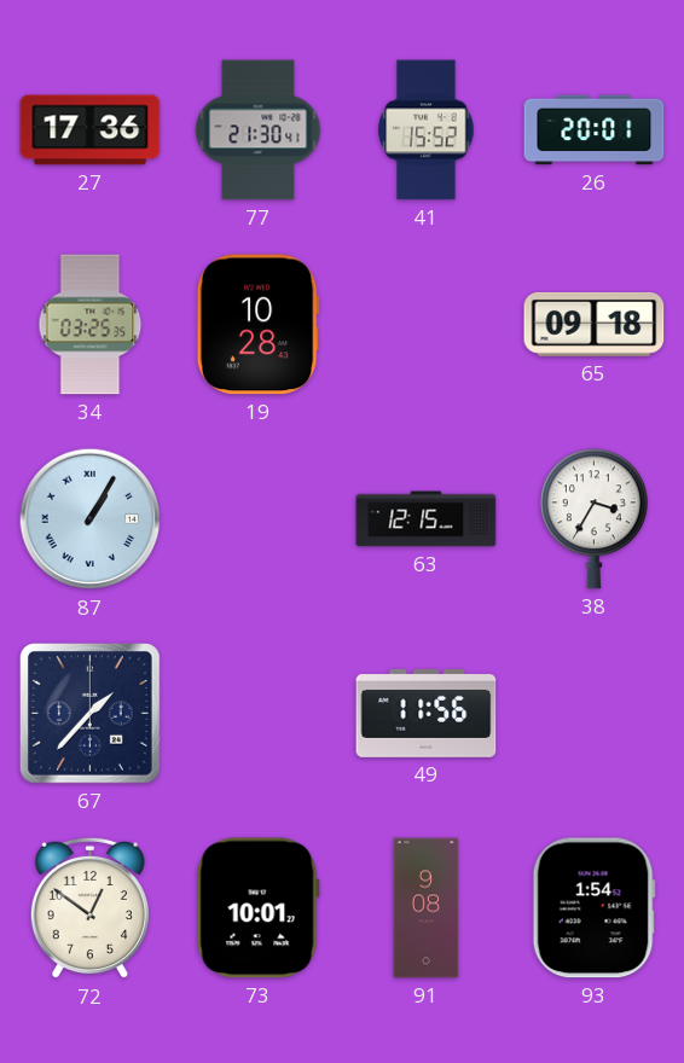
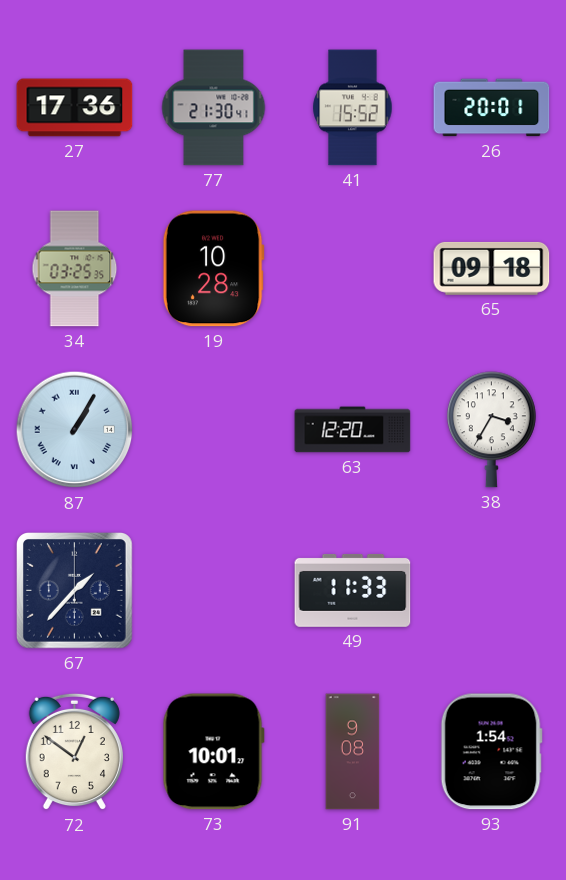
63: 12:15 -> 12:20 (353, 430)
49: 11:56 -> 11:33 (353, 590)
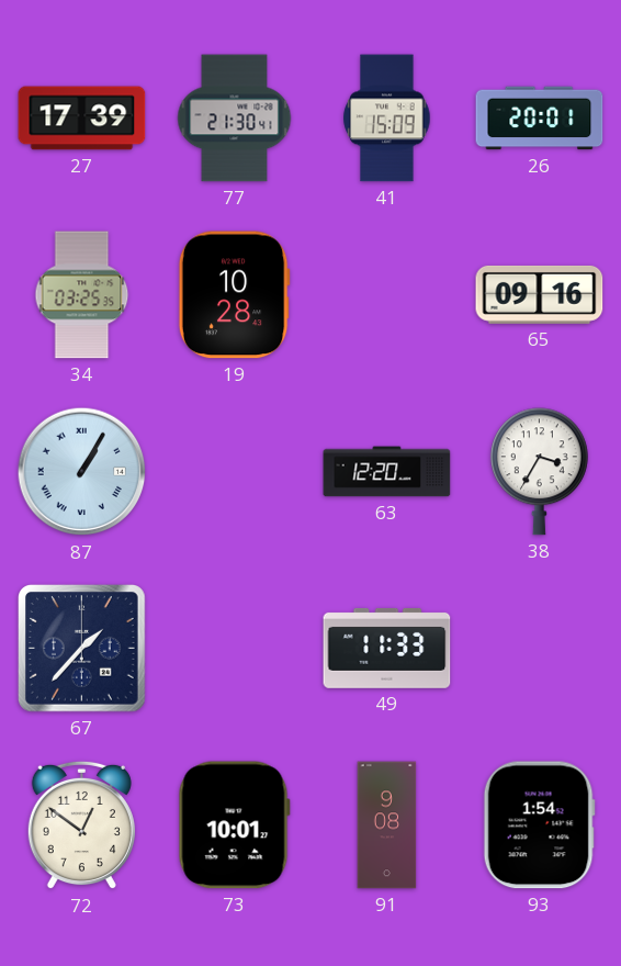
27: 17:36 -> 17:39 (82, 119)
41: 15:52 -> 15:09 (387, 119)
65: 09:18 -> 09:16 (540, 294)
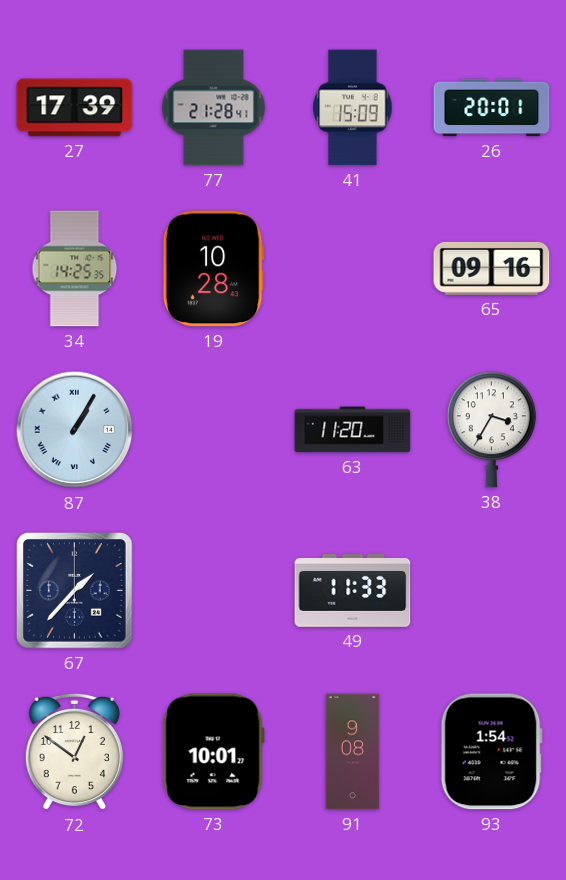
77: 21:30 -> 21:28 (214, 108)
34: 03:25 -> 14:25 (75, 269)
63: 12:20 -> 11:20 (353, 430)
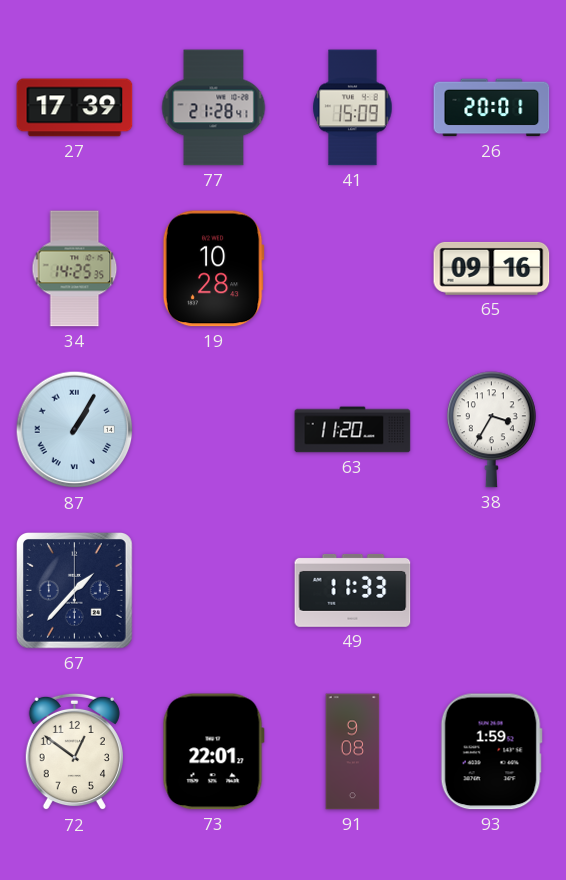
73: 10:01 -> 22:01 (213, 752)
93: 1:54 -> 1:59 (491, 752)
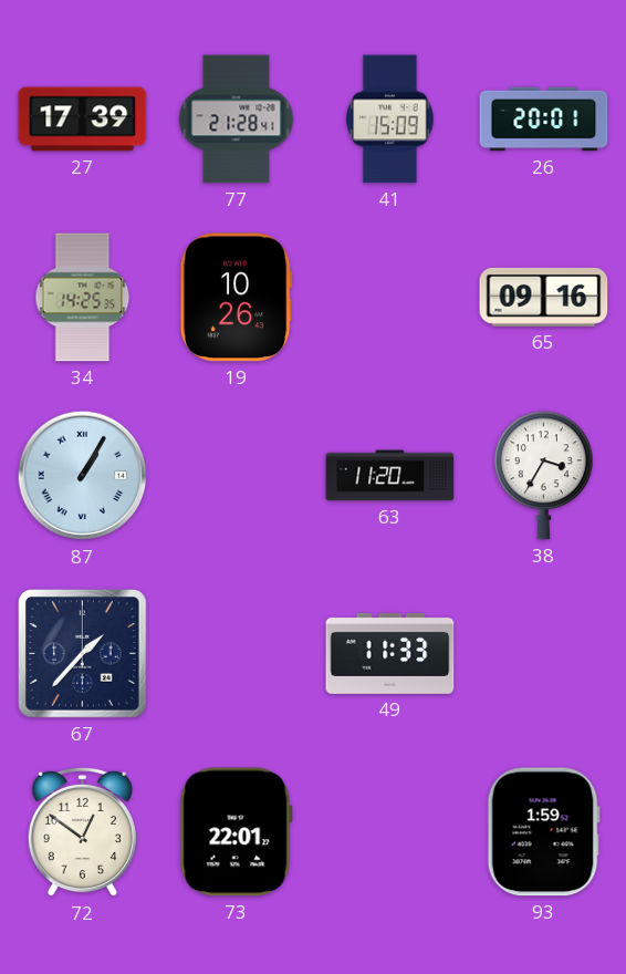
19: 10:28 -> 10:26 (236, 298)
91: 9:08 -> none (353, 752)
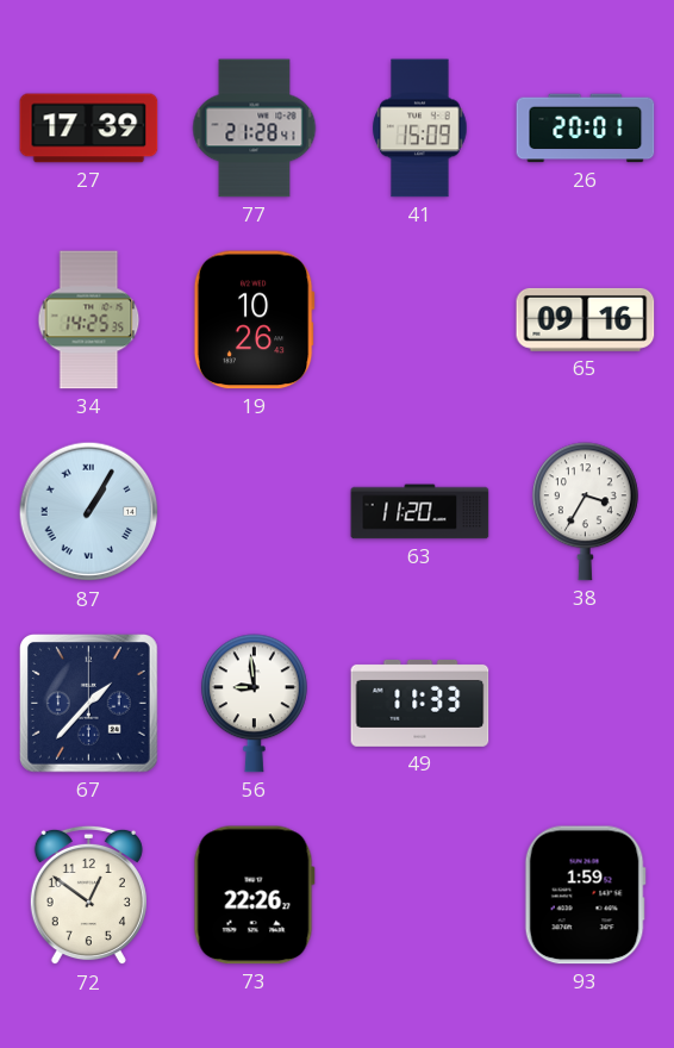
56: none -> 8:59 (254, 704)
73: 22:01 -> 22:26 (254, 896)
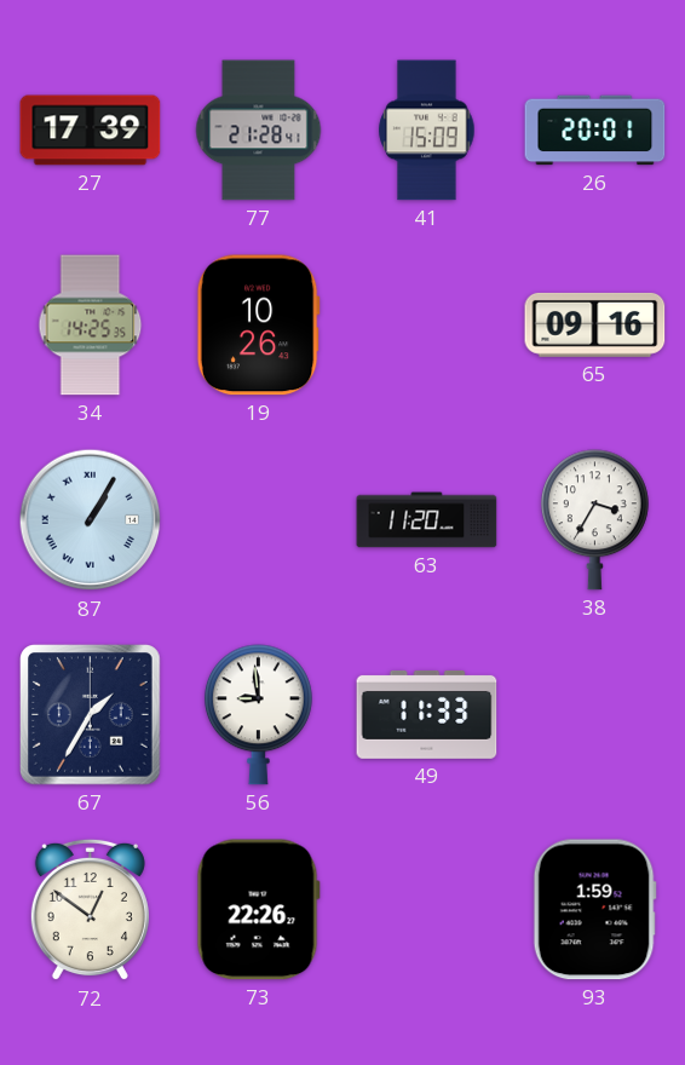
67: 1:37 -> 1:35 (91, 715)
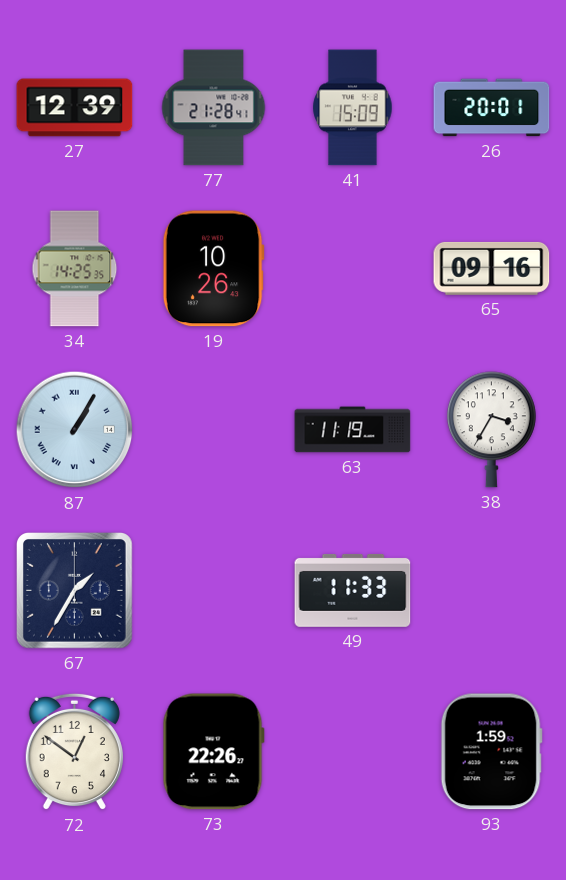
27: 17:39 -> 12:39 (75, 108)
63: 11:20 -> 11:19 (353, 430)
56: 8:59 -> none (258, 715)
